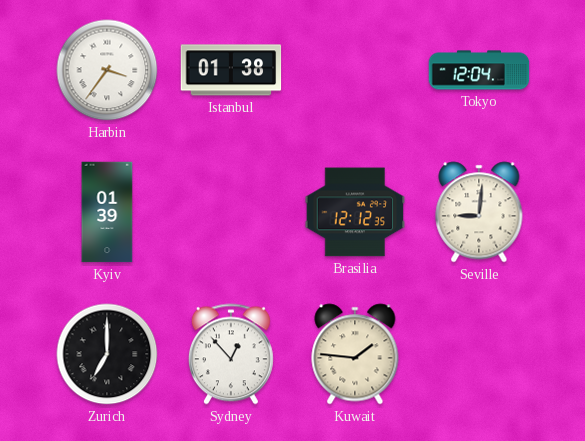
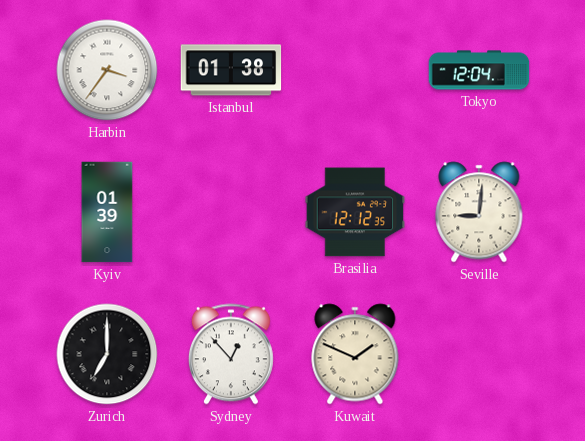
Kuwait: 1:46 -> 1:49 (355, 354)
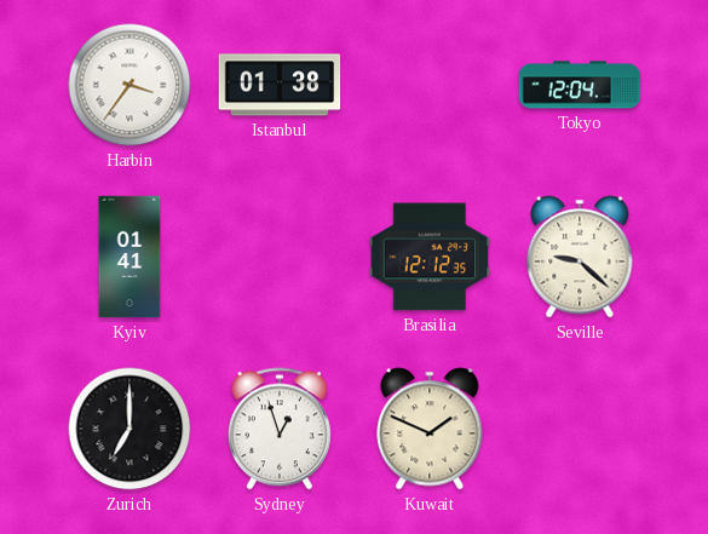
Kyiv: 01:39 -> 01:41 (129, 257)
Seville: 9:01 -> 9:22 (580, 257)
Sydney: 12:53 -> 12:57 (280, 429)
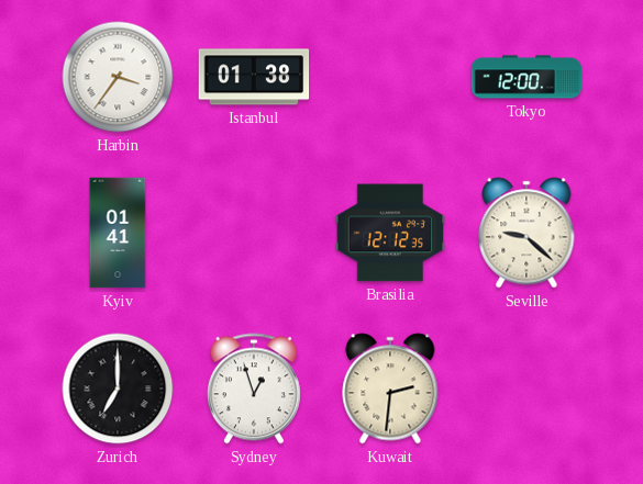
Tokyo: 12:04 -> 12:00 (526, 77)
Kuwait: 1:49 -> 2:31 (390, 389)
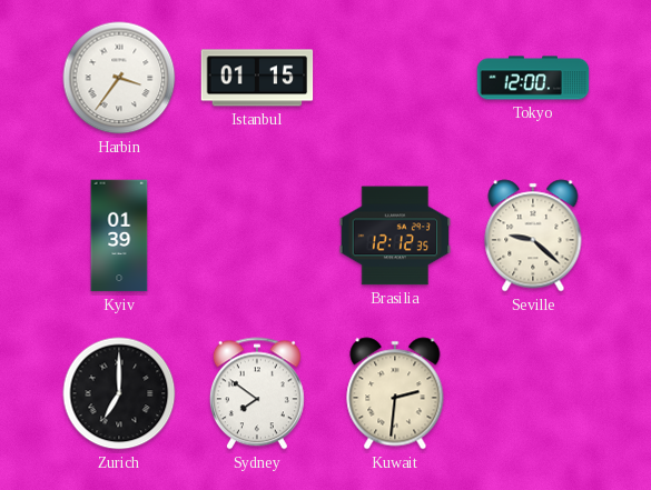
Istanbul: 01:38 -> 01:15 (257, 78)
Kyiv: 01:41 -> 01:39 (119, 236)
Sydney: 12:57 -> 7:51 (257, 393)
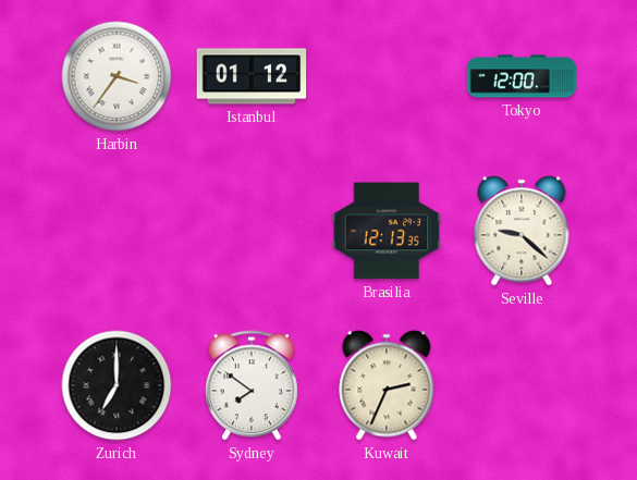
Istanbul: 01:15 -> 01:12 (252, 76)
Kyiv: 01:39 -> none (119, 236)
Brasilia: 12:12 -> 12:13 (387, 231)
Kuwait: 2:31 -> 2:34 (387, 385)
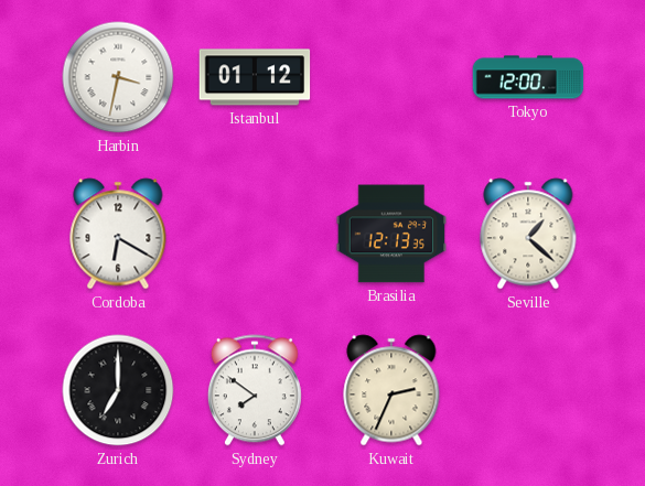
Harbin: 3:36 -> 3:32 (118, 77)
Cordoba: none -> 6:20 (118, 234)
Seville: 9:22 -> 1:22 (528, 234)
